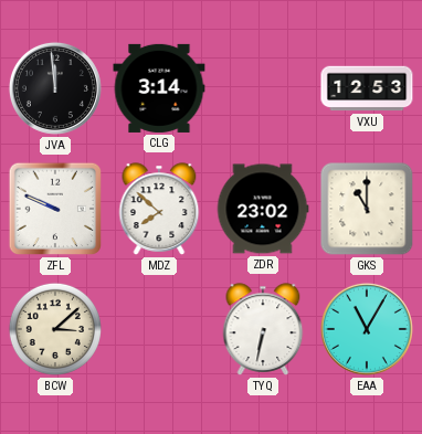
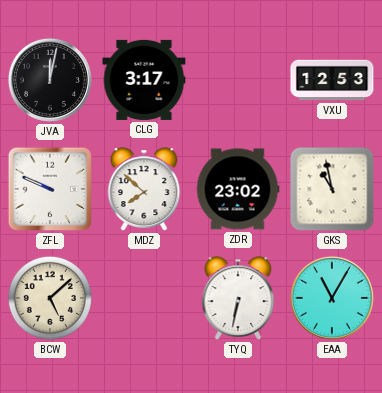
JVA: 11:59 -> 12:02 (50, 80)
CLG: 3:14 -> 3:17 (144, 80)
GKS: 11:00 -> 10:58 (332, 189)
BCW: 3:08 -> 5:08 (50, 298)
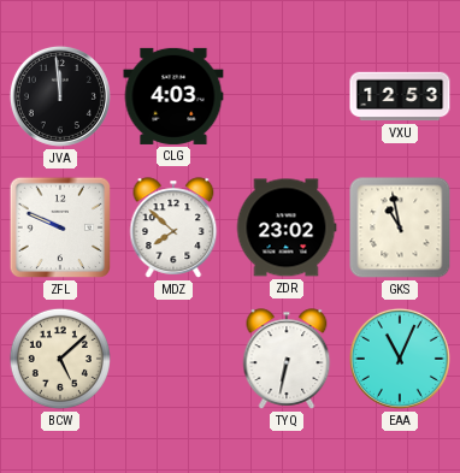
JVA: 12:02 -> 11:59 (60, 96)
CLG: 3:17 -> 4:03 (173, 96)
EAA: 11:05 -> 11:04 (400, 359)
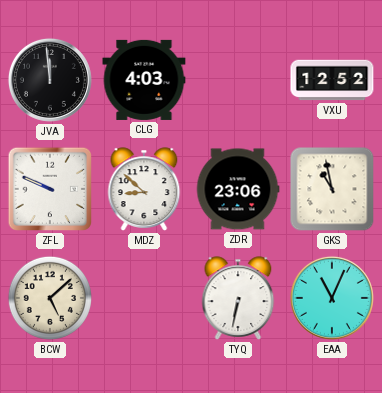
VXU: 12:53 -> 12:52 (332, 80)
MDZ: 7:52 -> 8:52 (144, 189)
ZDR: 23:02 -> 23:06 (238, 189)
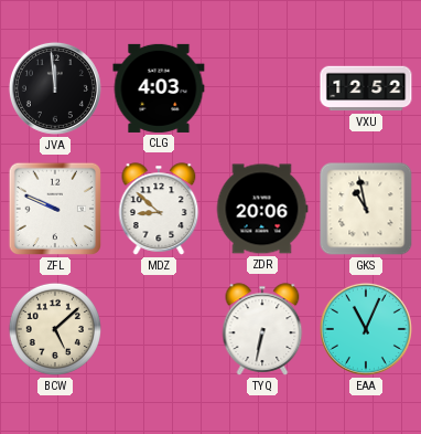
ZDR: 23:06 -> 20:06 (262, 209)
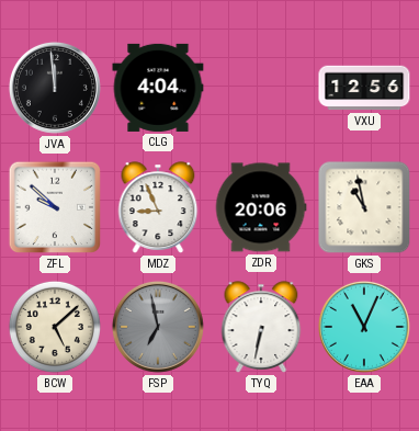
CLG: 4:03 -> 4:04 (158, 88)
VXU: 12:52 -> 12:56 (364, 88)
ZFL: 9:49 -> 9:52 (55, 207)
MDZ: 8:52 -> 8:56 (158, 207)
FSP: none -> 6:58 (158, 327)
